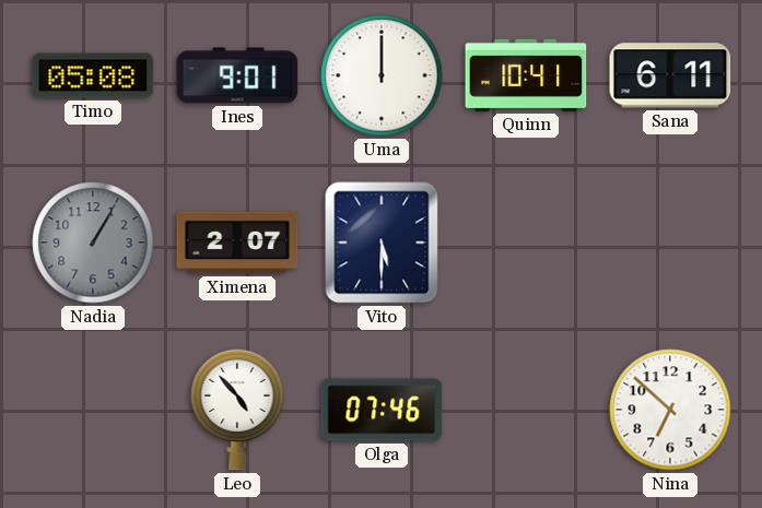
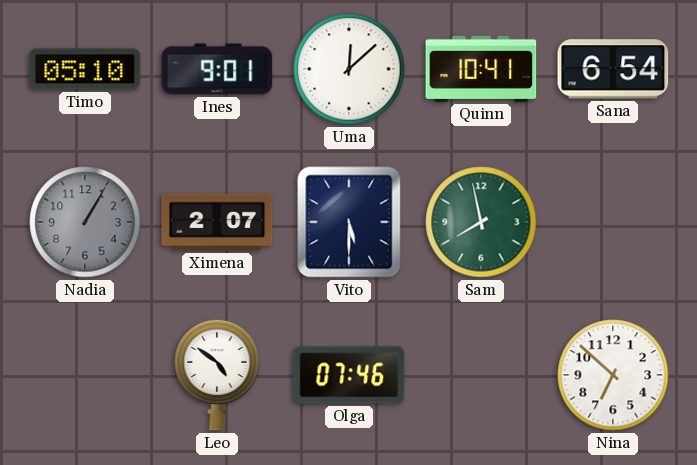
Timo: 05:08 -> 05:10 (85, 69)
Uma: 12:00 -> 12:08 (349, 69)
Sana: 6:11 -> 6:54 (613, 69)
Sam: none -> 7:58 (481, 222)
Leo: 4:53 -> 4:51 (217, 375)
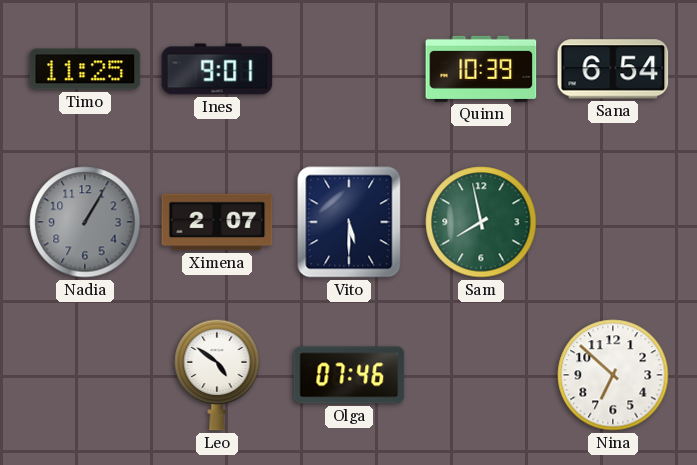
Timo: 05:10 -> 11:25 (85, 69)
Uma: 12:08 -> none (349, 69)
Quinn: 10:41 -> 10:39 (481, 69)
